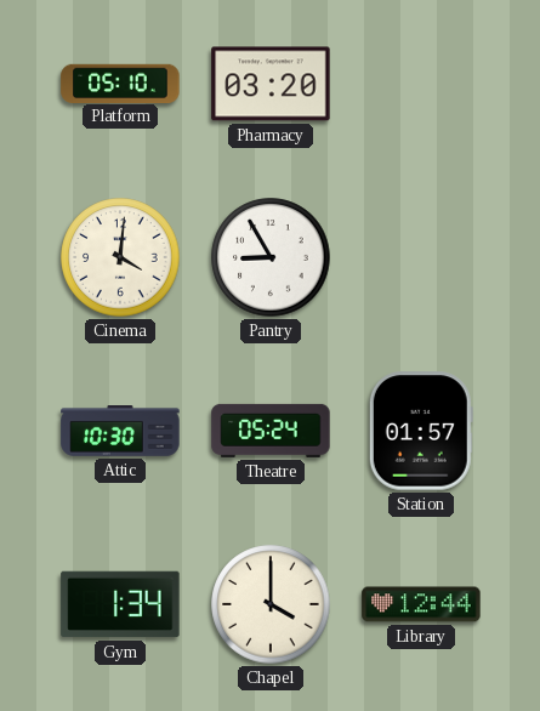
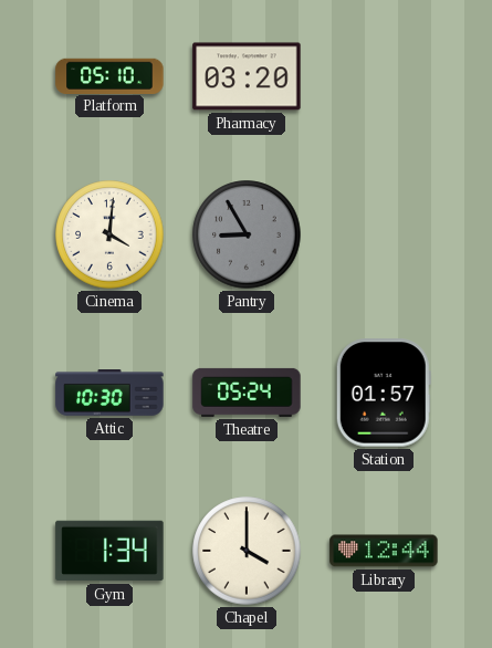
Pantry dial: white -> grey (247, 234)
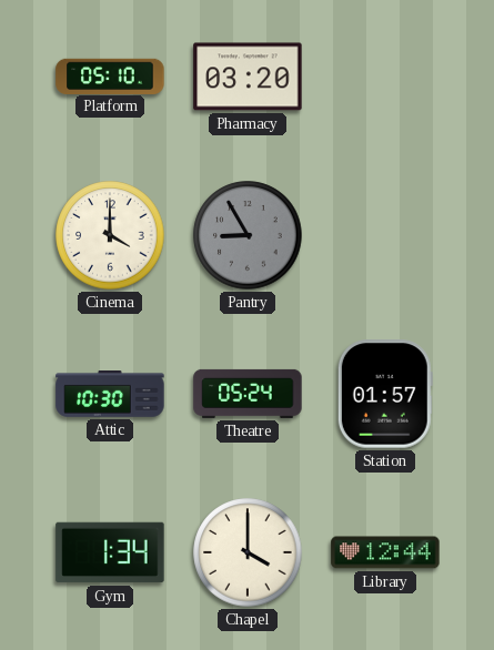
Cinema: 4:01 -> 4:00 (110, 235)
